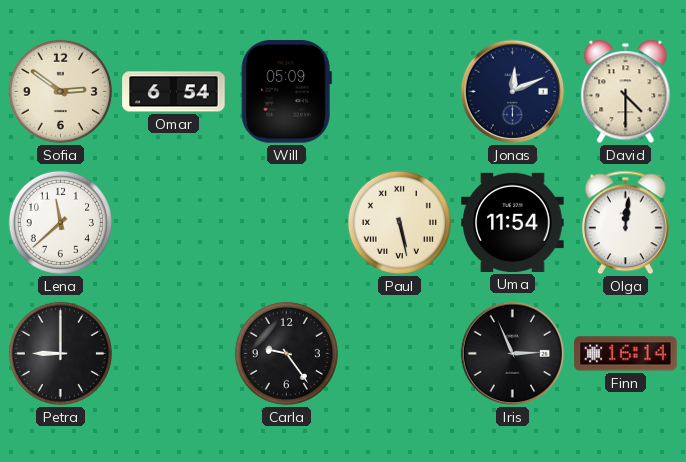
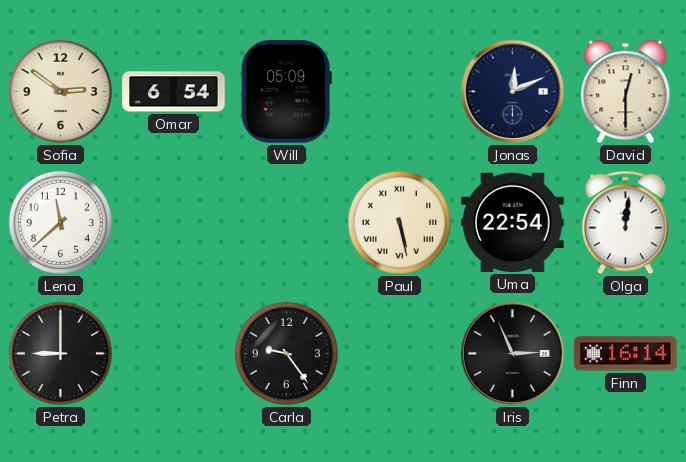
David: 4:30 -> 12:30 (626, 92)
Uma: 11:54 -> 22:54 (513, 222)
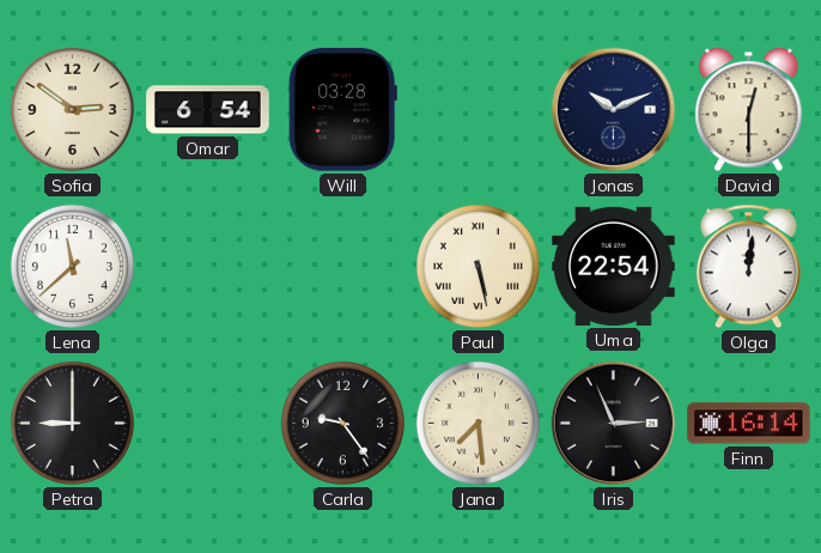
Will: 05:09 -> 03:28 (342, 110)
Jonas: 12:11 -> 10:11 (614, 110)
Jana: none -> 7:29 (478, 423)
